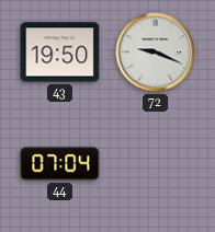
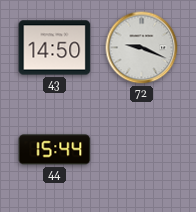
43: 19:50 -> 14:50 (55, 48)
44: 07:04 -> 15:44 (55, 150)
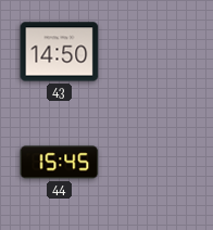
72: 9:19 -> none (142, 48)
44: 15:44 -> 15:45 (60, 163)
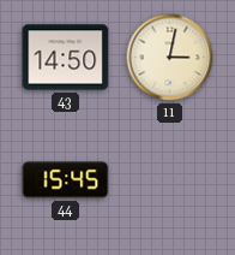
11: none -> 3:02 (170, 58)
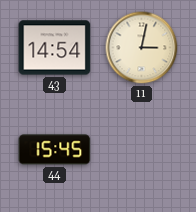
43: 14:50 -> 14:54 (55, 48)
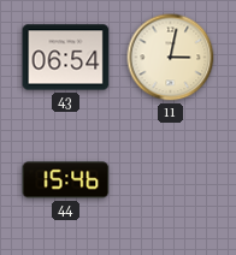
43: 14:54 -> 06:54 (66, 58)
44: 15:45 -> 15:46 (66, 180)
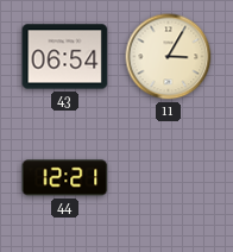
11: 3:02 -> 3:05 (169, 57)
44: 15:46 -> 12:21 (65, 178)
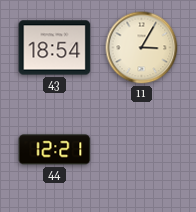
43: 06:54 -> 18:54 (55, 48)
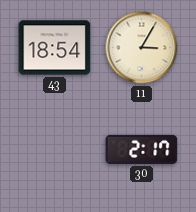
44: 12:21 -> none (55, 150)
30: none -> 2:17 (142, 149)
